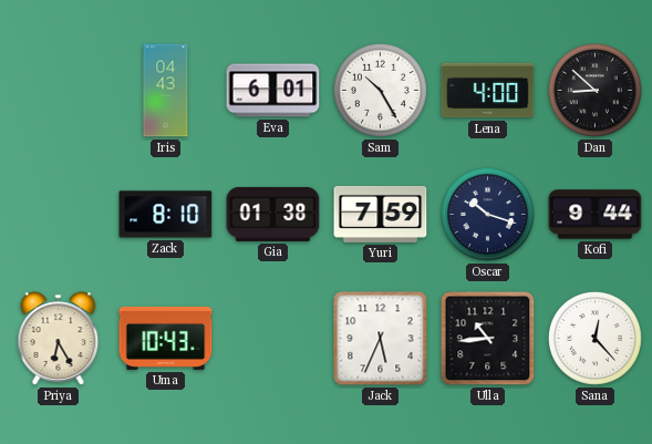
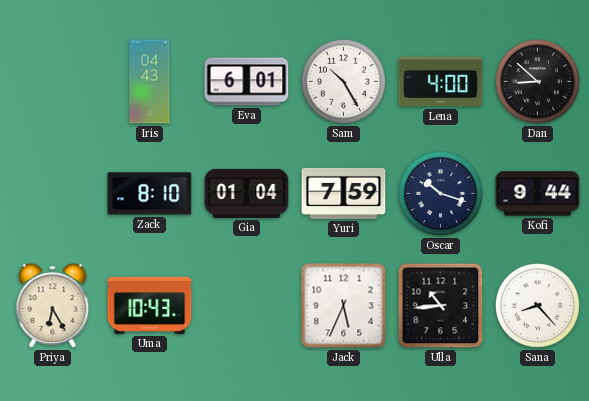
Gia: 01:38 -> 01:04 (247, 193)
Sana: 12:23 -> 8:23 (537, 305)
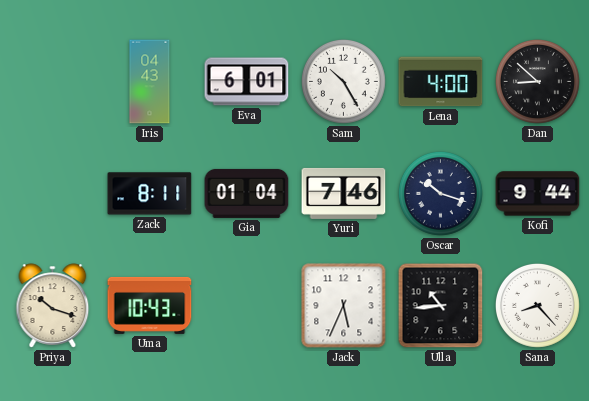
Zack: 8:10 -> 8:11 (150, 194)
Yuri: 7:59 -> 7:46 (344, 193)
Priya: 6:25 -> 10:18 (53, 306)
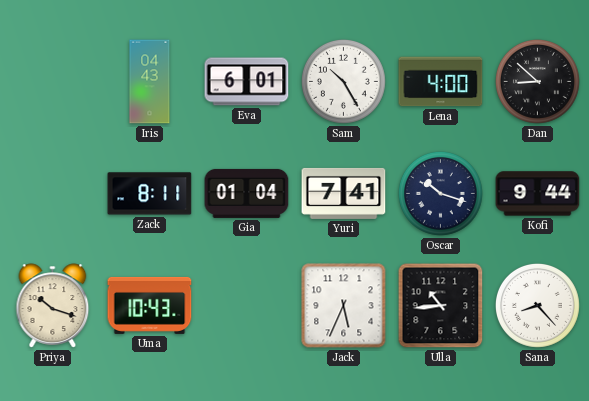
Yuri: 7:46 -> 7:41 (344, 193)
